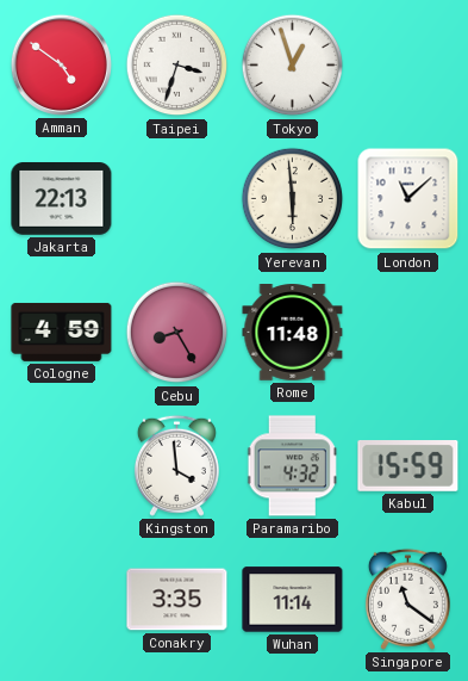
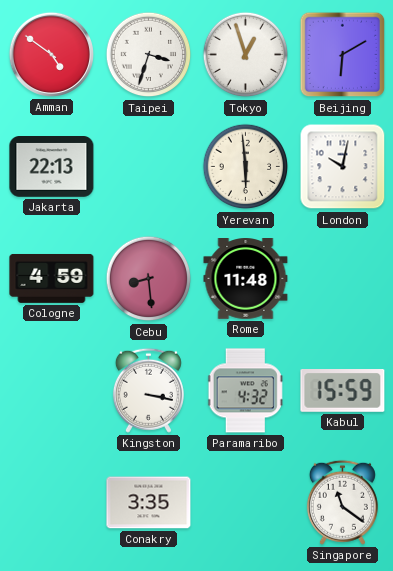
Beijing: none -> 6:10 (343, 55)
London: 11:08 -> 10:02 (343, 167)
Cebu: 8:25 -> 8:29 (149, 279)
Kingston: 3:59 -> 3:17 (148, 390)
Wuhan: 11:14 -> none (293, 600)
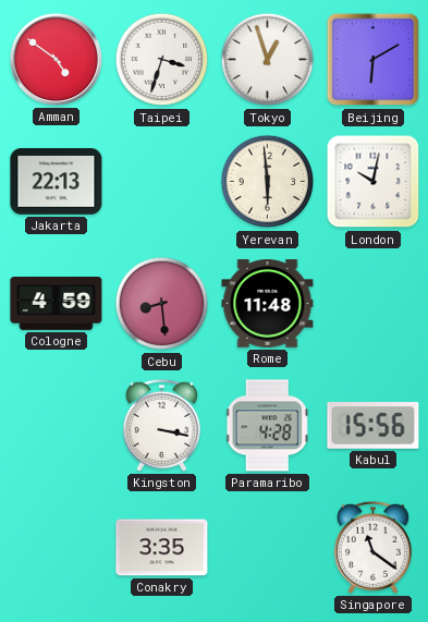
Paramaribo: 4:32 -> 4:28 (268, 426)
Kabul: 15:59 -> 15:56 (374, 426)
